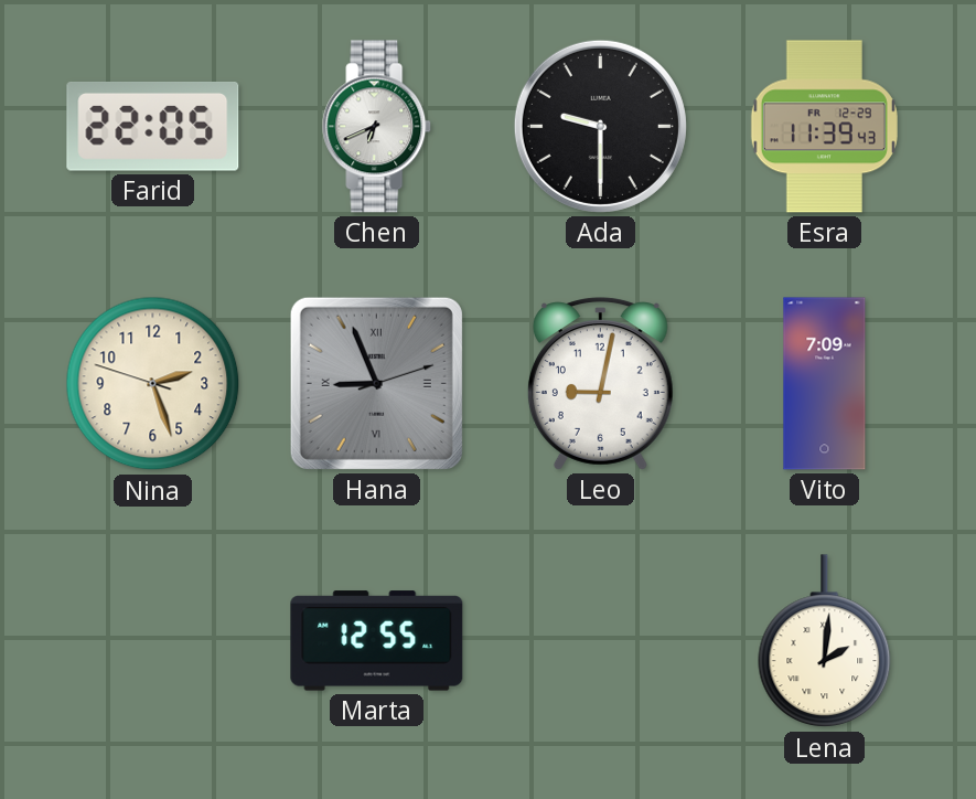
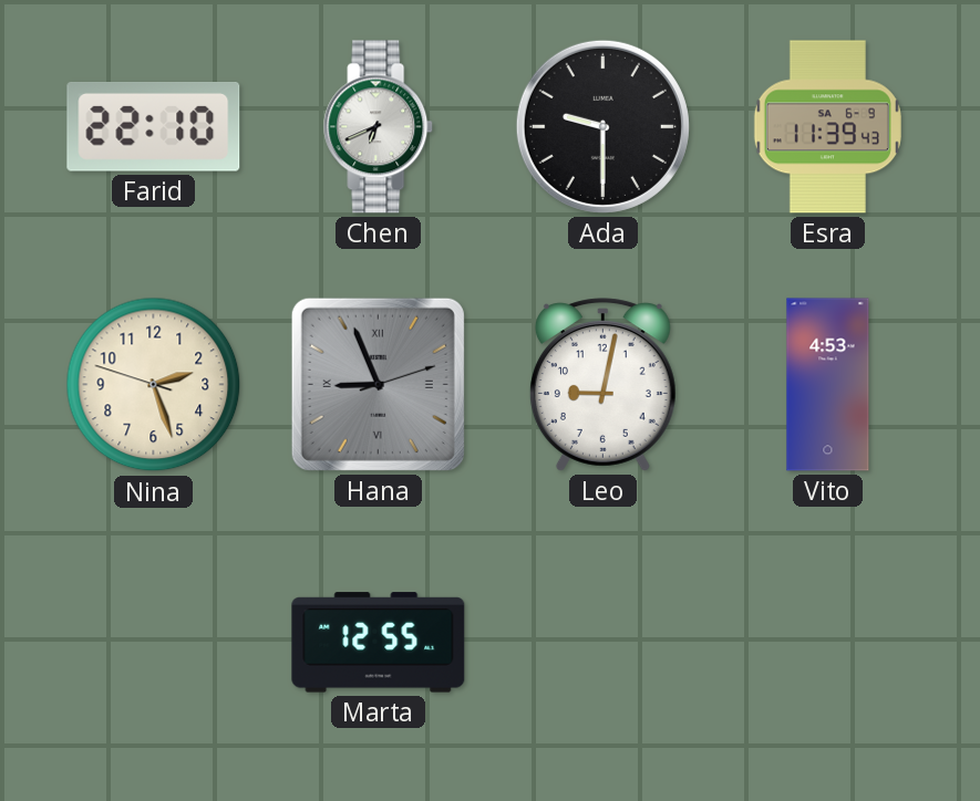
Farid: 22:05 -> 22:10 (154, 127)
Esra date: FR 12-29 -> SA 6-9 (827, 127)
Vito: 7:09 -> 4:53 (828, 385)
Lena: 2:01 -> none (825, 641)
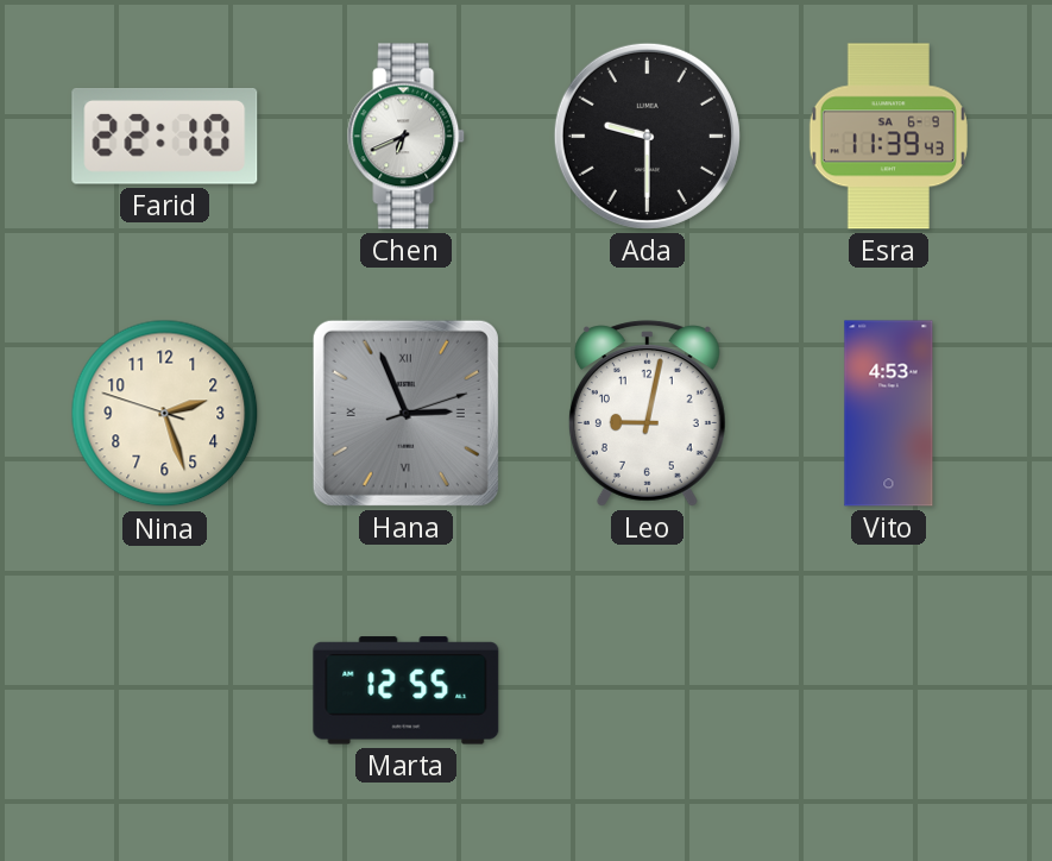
Hana: 8:56 -> 2:56 (405, 413)
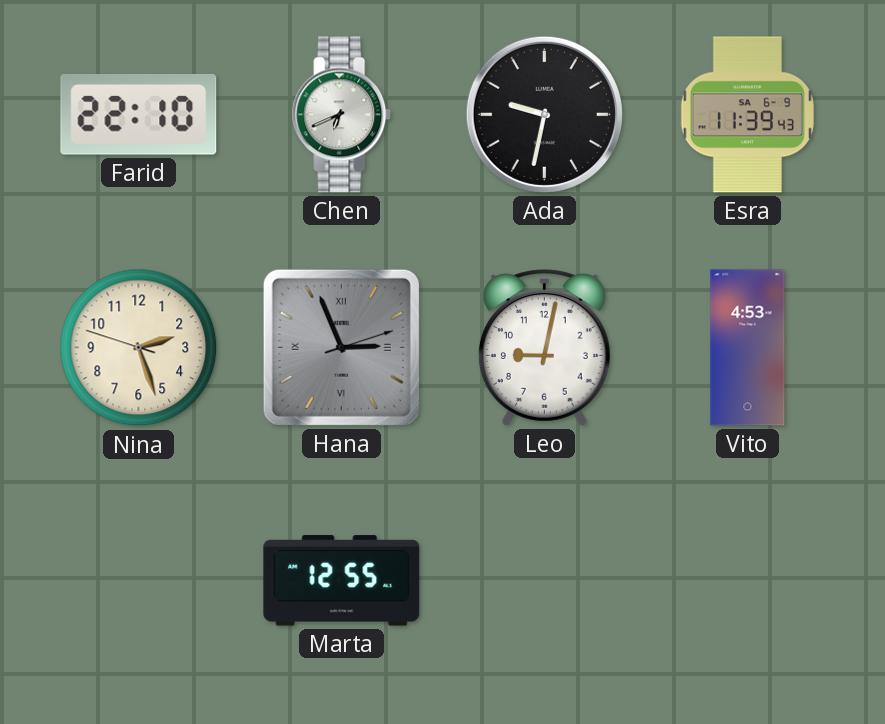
Ada: 9:30 -> 9:32 (544, 114)
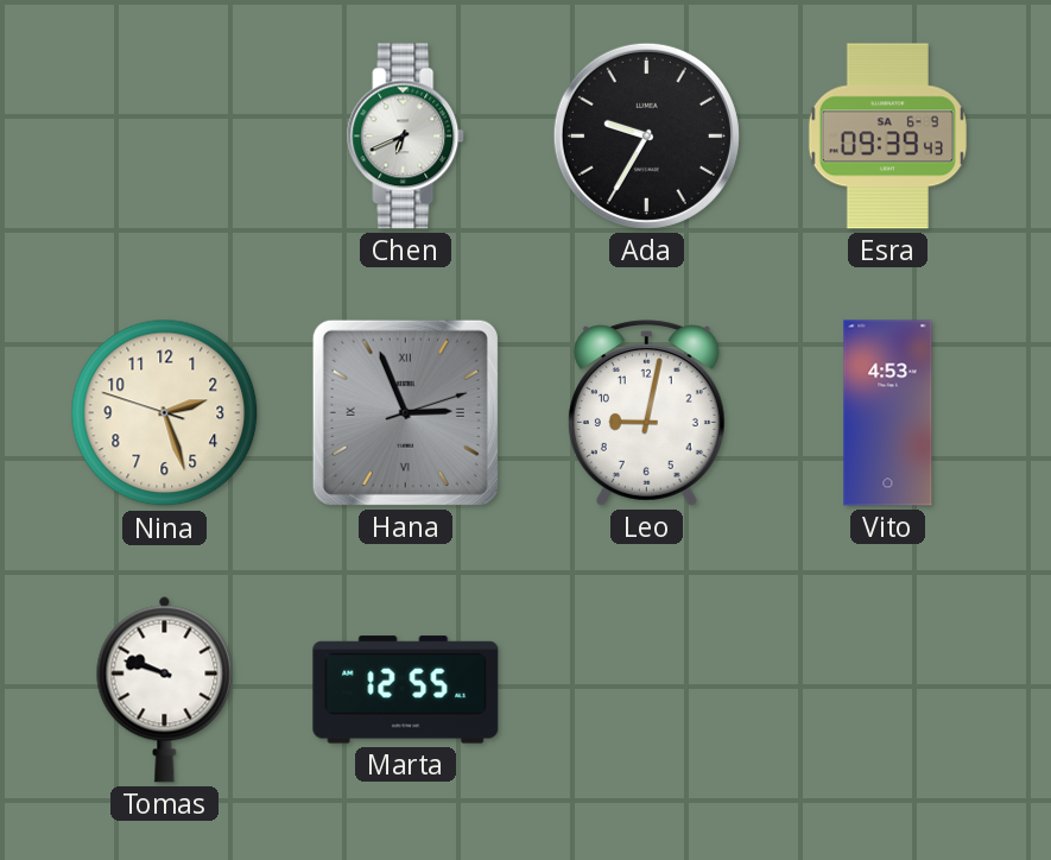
Farid: 22:10 -> none (139, 115)
Ada: 9:32 -> 9:35 (646, 135)
Esra: 11:39 -> 09:39 (887, 137)
Tomas: none -> 9:48 (165, 689)
